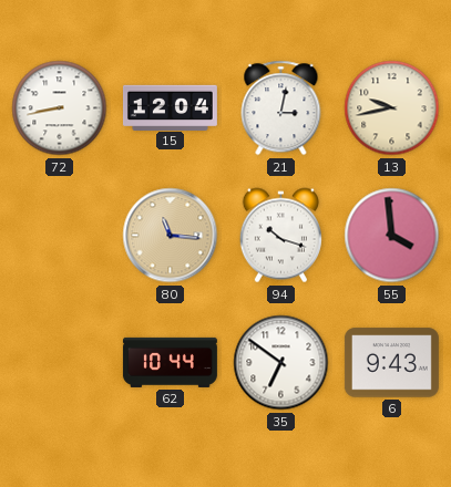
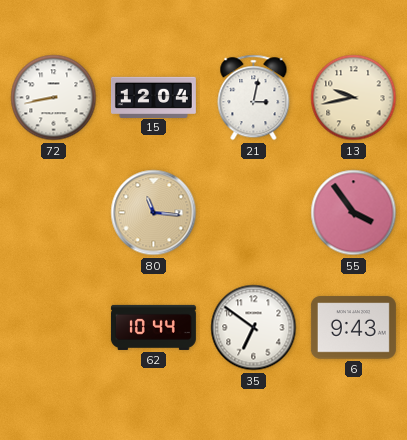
94: 10:18 -> none (280, 236)
55: 3:59 -> 3:54 (354, 213)
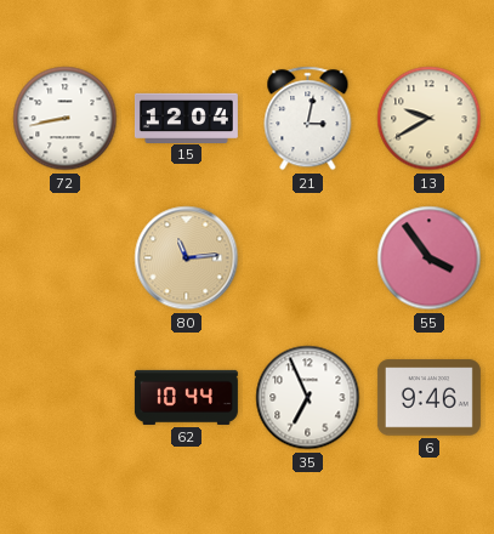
13: 9:43 -> 9:40 (430, 119)
80: 11:16 -> 11:14 (187, 259)
35: 6:51 -> 6:56 (308, 398)
6: 9:43 -> 9:46 (428, 398)
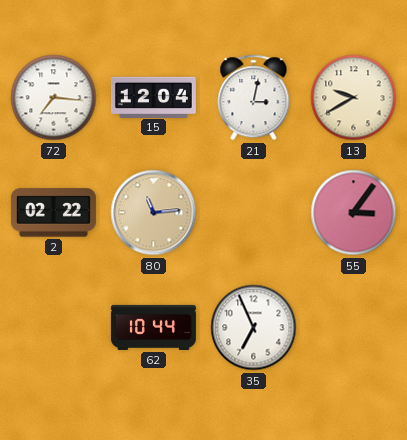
72: 8:43 -> 7:16 (54, 98)
2: none -> 02:22 (53, 213)
55: 3:54 -> 3:06 (354, 213)
6: 9:46 -> none (428, 398)
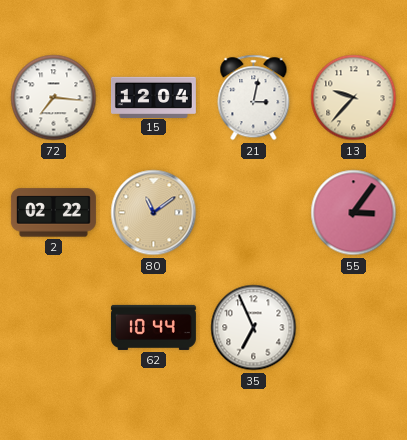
13: 9:40 -> 9:37 (354, 98)
80: 11:14 -> 11:09 (154, 213)
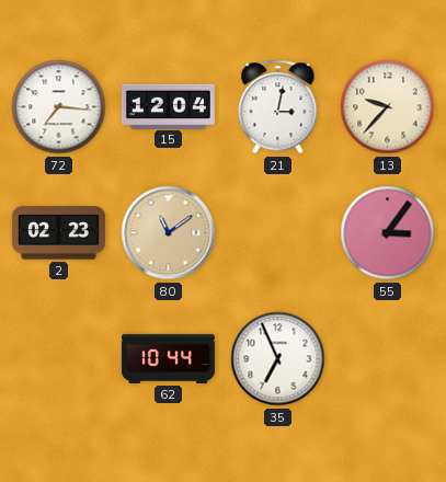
2: 02:22 -> 02:23 (58, 233)
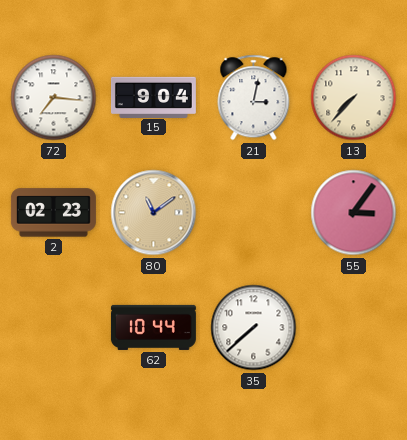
15: 12:04 -> 9:04 (153, 97)
13: 9:37 -> 7:37 (354, 98)
35: 6:56 -> 7:38 (254, 328)
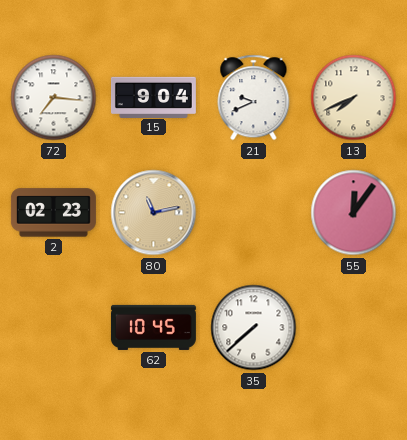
21: 3:02 -> 9:41 (254, 98)
13: 7:37 -> 7:41 (354, 98)
80: 11:09 -> 11:13 (154, 213)
55: 3:06 -> 12:06 (354, 213)
62: 10:44 -> 10:45 (153, 327)
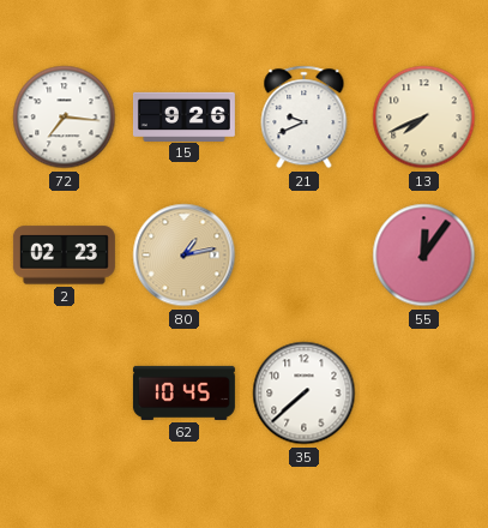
15: 9:04 -> 9:26 (183, 116)
80: 11:13 -> 1:13 (185, 256)
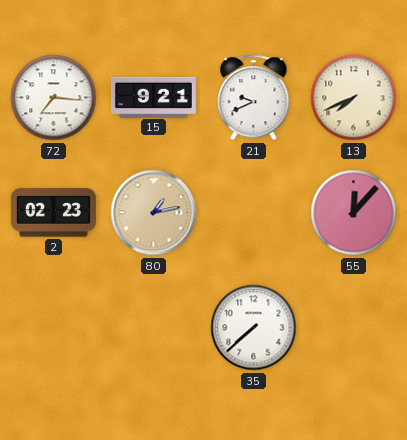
15: 9:26 -> 9:21 (153, 97)
55: 12:06 -> 12:07 (354, 213)
62: 10:45 -> none (183, 392)
